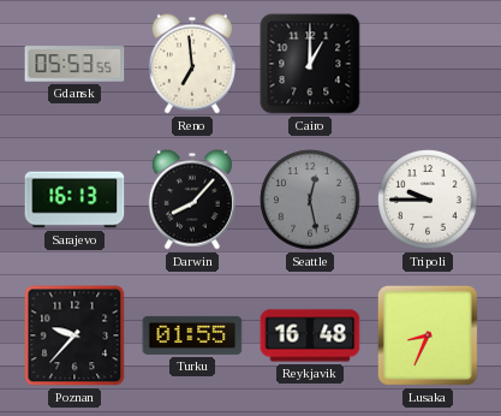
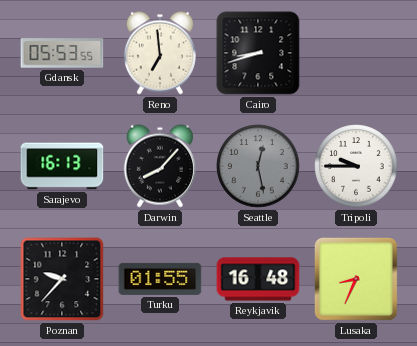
Cairo: 1:00 -> 8:42 (258, 53)
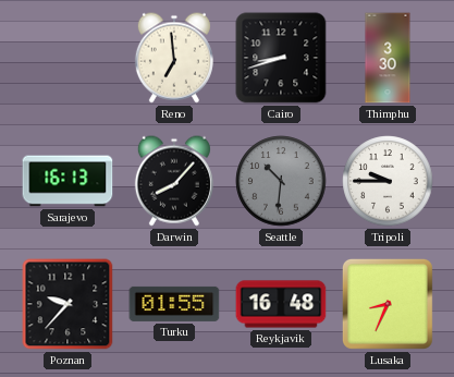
Gdansk: 05:53 -> none (62, 53)
Thimphu: none -> 3:30 (388, 58)
Seattle: 12:28 -> 10:31 (281, 181)
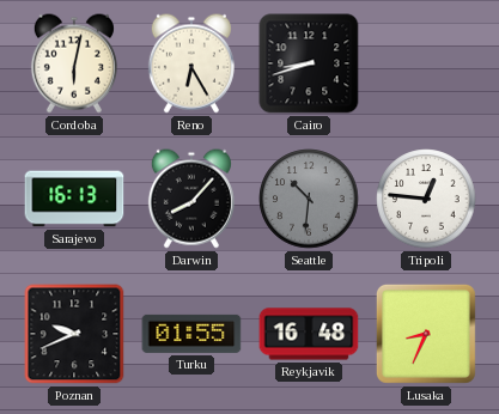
Cordoba: none -> 6:02 (74, 63)
Reno: 6:59 -> 6:25 (191, 63)
Thimphu: 3:30 -> none (388, 58)
Tripoli: 9:45 -> 12:46 (426, 199)
Poznan: 9:37 -> 9:41 (74, 334)
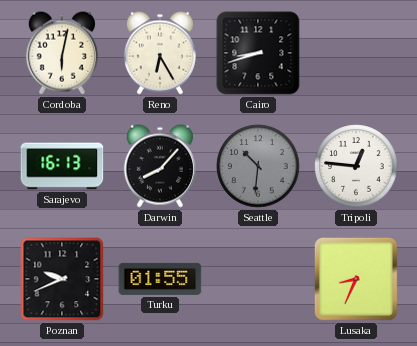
Reykjavik: 16:48 -> none (309, 334)
